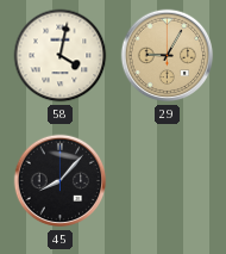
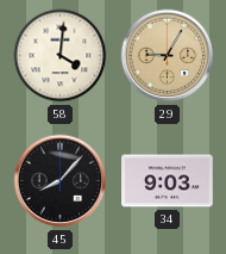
58: 4:02 -> 4:01 (61, 56)
34: none -> 9:03 (168, 181)
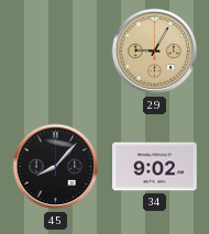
58: 4:01 -> none (61, 56)
34: 9:03 -> 9:02 (155, 167)
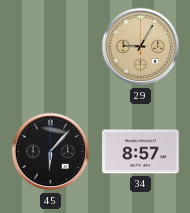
45: 8:07 -> 6:07 (51, 152)
34: 9:02 -> 8:57 (141, 152)
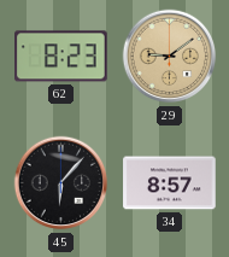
62: none -> 8:23 (61, 57)
29: 9:05 -> 9:09 (170, 57)
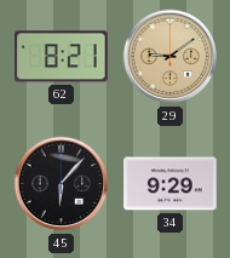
62: 8:23 -> 8:21 (62, 57)
34: 8:57 -> 9:29 (171, 184)
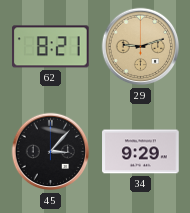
29: 9:09 -> 9:12 (141, 47)
45: 6:07 -> 3:07 (51, 152)
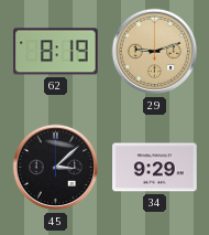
62: 8:21 -> 8:19 (56, 52)
45: 3:07 -> 3:08 (56, 168)
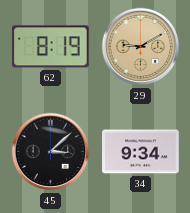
29: 9:12 -> 9:10 (141, 47)
34: 9:29 -> 9:34 (141, 152)
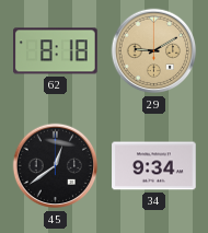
62: 8:19 -> 8:18 (56, 51)
45: 3:08 -> 12:39 (56, 166)
